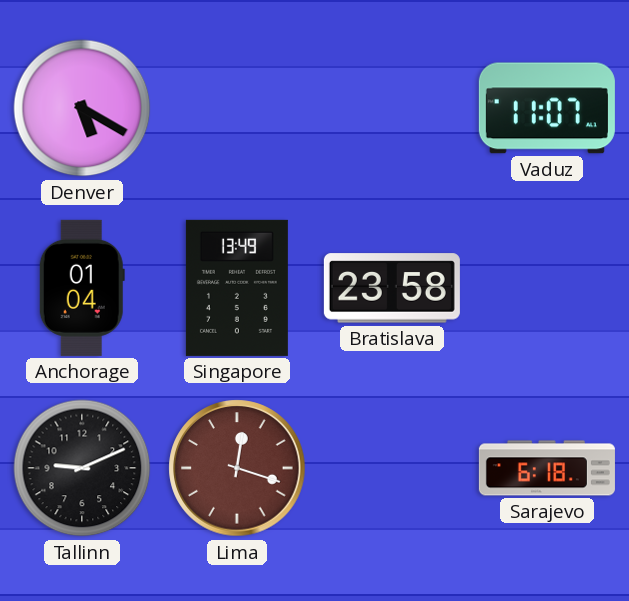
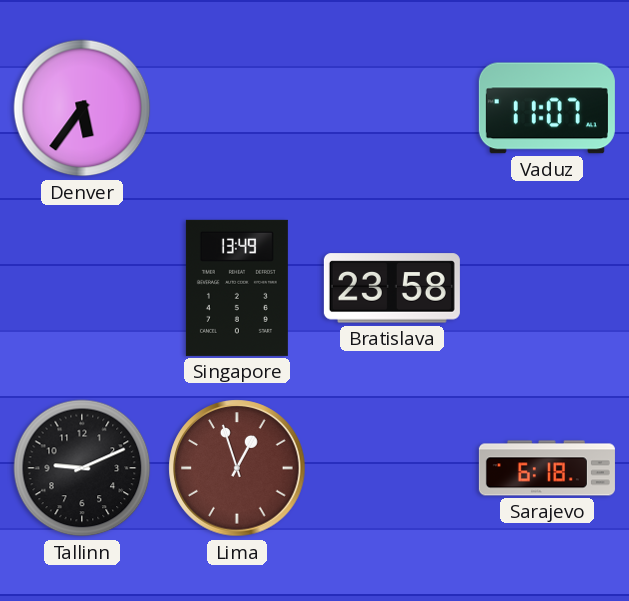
Denver: 5:20 -> 5:36 (82, 108)
Anchorage: 01:04 -> none (82, 288)
Lima: 12:18 -> 12:57 (237, 468)
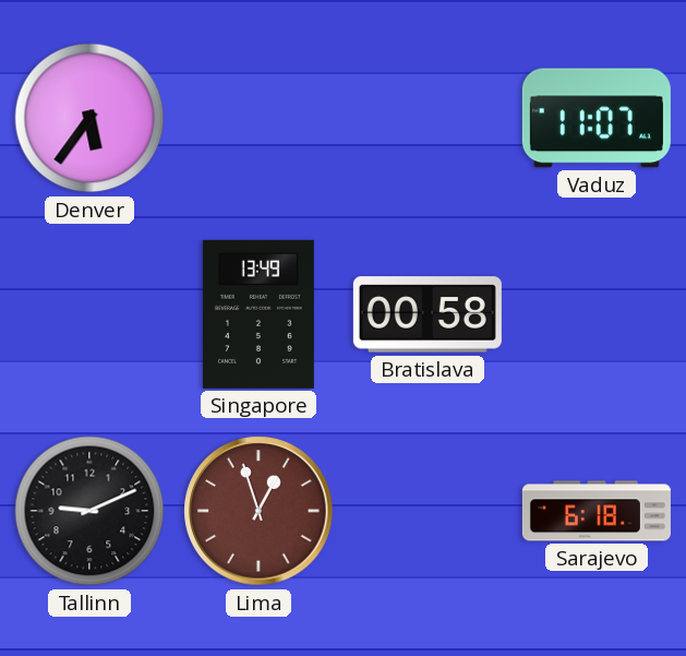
Bratislava: 23:58 -> 00:58 (428, 314)
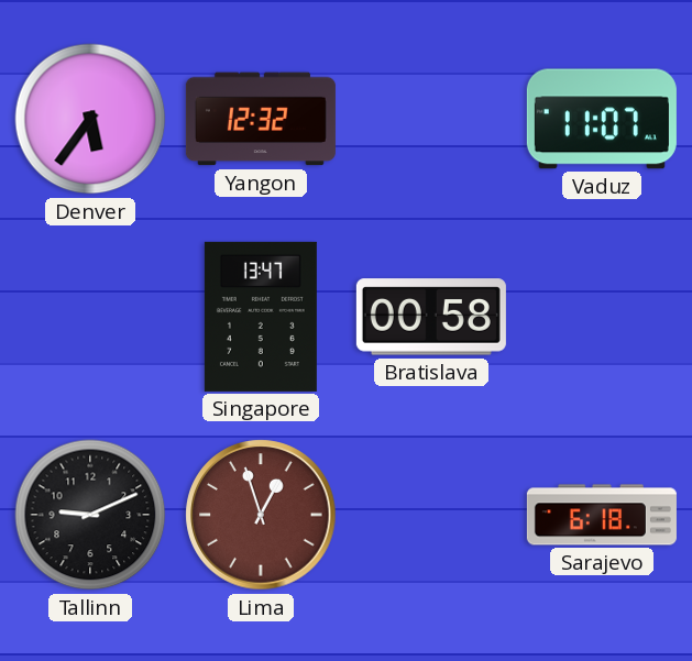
Yangon: none -> 12:32 (261, 119)
Singapore: 13:49 -> 13:47 (261, 317)
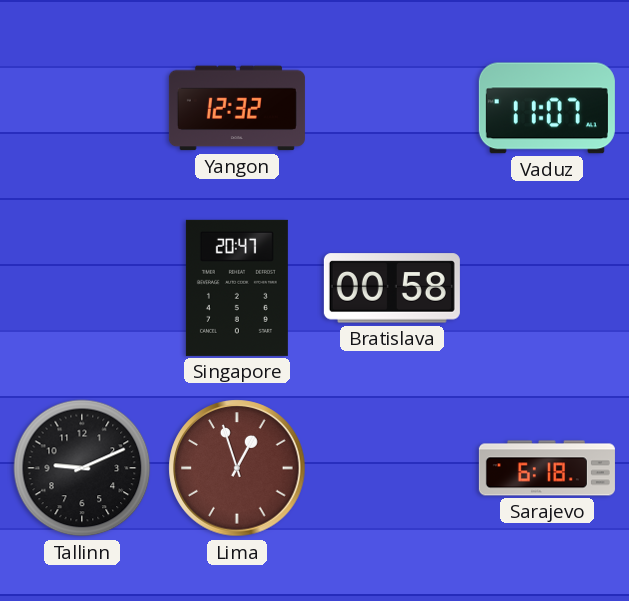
Denver: 5:36 -> none (90, 119)
Singapore: 13:47 -> 20:47 (237, 288)
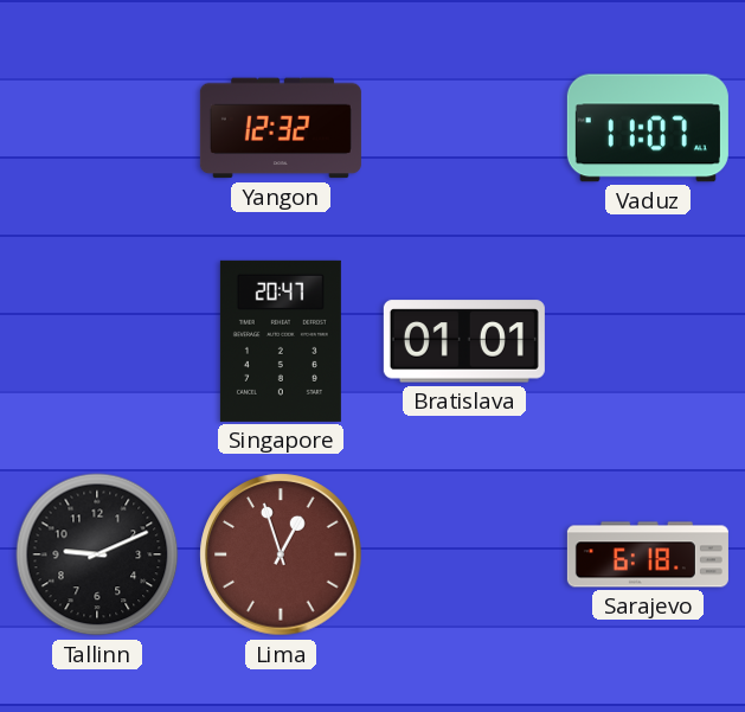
Bratislava: 00:58 -> 01:01 (464, 341)
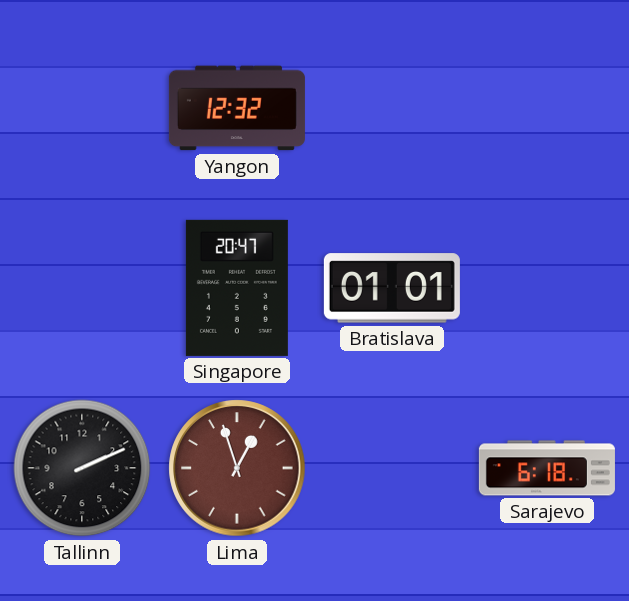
Vaduz: 11:07 -> none (648, 128)
Tallinn: 9:11 -> 2:11 (82, 468)
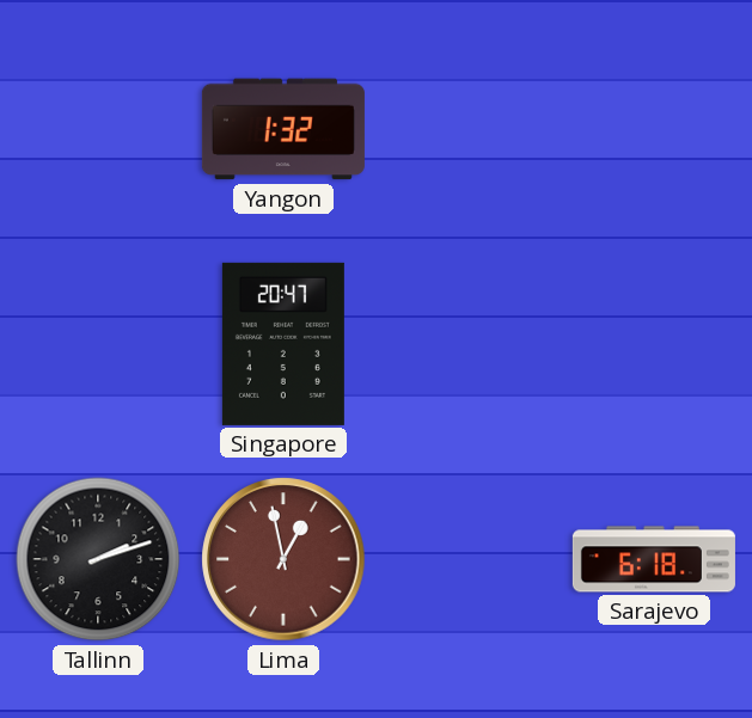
Yangon: 12:32 -> 1:32 (283, 129)
Bratislava: 01:01 -> none (392, 288)
Tallinn: 2:11 -> 2:12 (98, 559)
Lima: 12:57 -> 12:58 (283, 559)
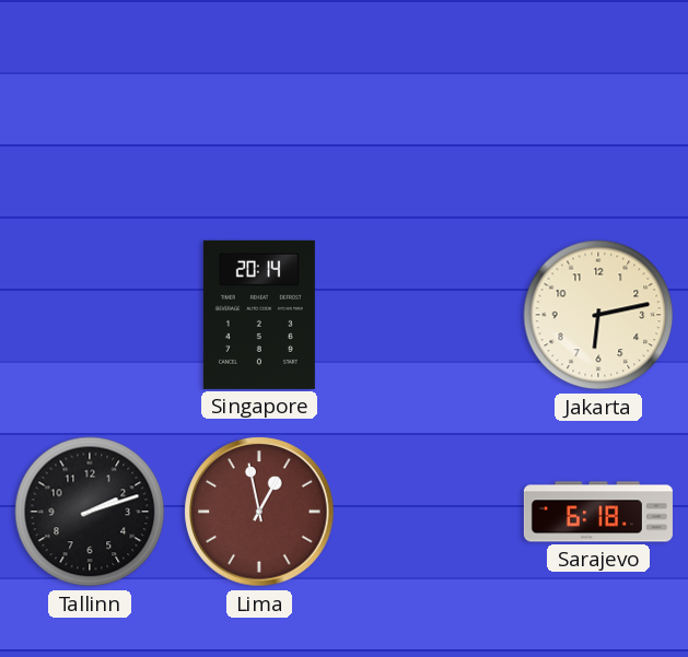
Yangon: 1:32 -> none (283, 129)
Singapore: 20:47 -> 20:14 (259, 315)
Jakarta: none -> 6:13 (598, 315)
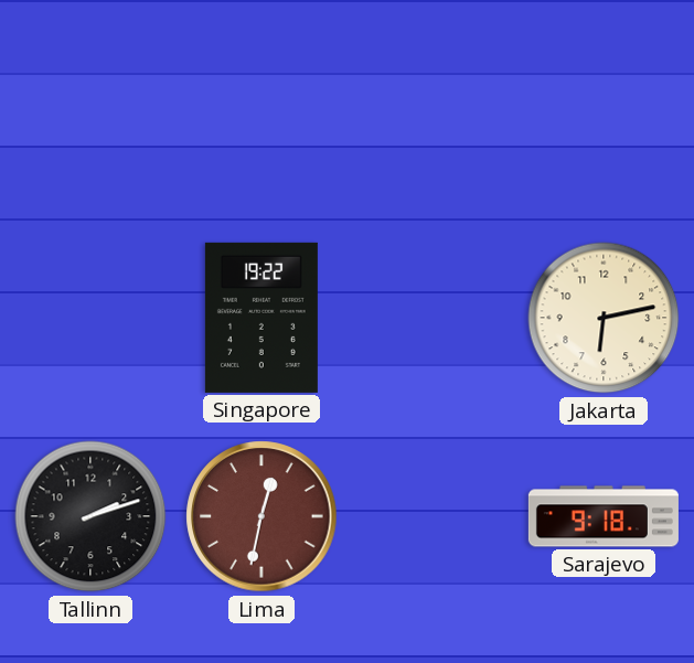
Singapore: 20:14 -> 19:22 (261, 318)
Lima: 12:58 -> 12:32 (261, 516)
Sarajevo: 6:18 -> 9:18 (604, 516)
